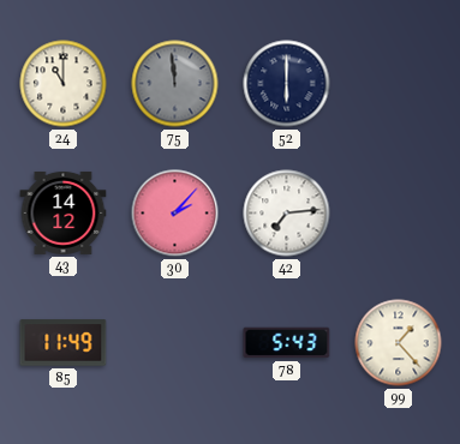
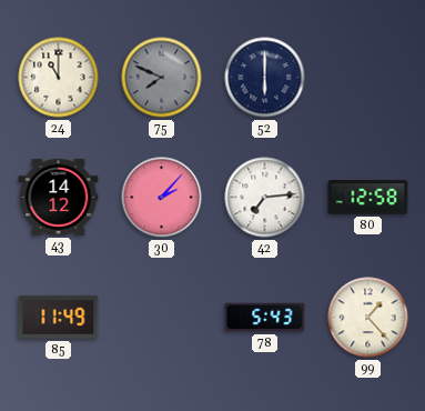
75: 11:59 -> 7:49 (162, 78)
80: none -> 12:58 (368, 198)
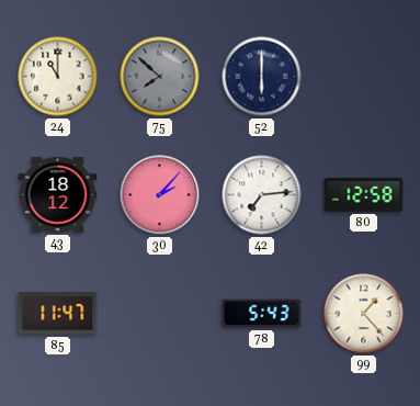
75: 7:49 -> 7:52 (160, 77)
43: 14:12 -> 18:12 (58, 194)
85: 11:49 -> 11:47 (58, 314)
